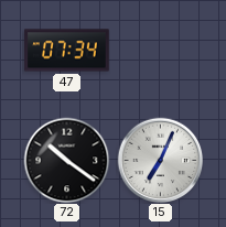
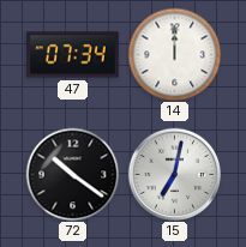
14: none -> 12:00 (174, 54)
15: 7:04 -> 7:02 (174, 174)
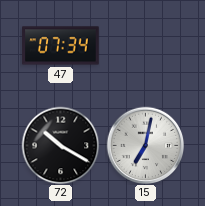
14: 12:00 -> none (174, 54)
72: 10:21 -> 10:20 (60, 145)
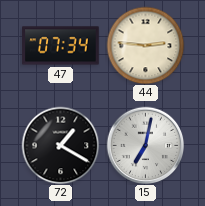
44: none -> 2:46 (145, 45)
72: 10:20 -> 1:20 (60, 145)
